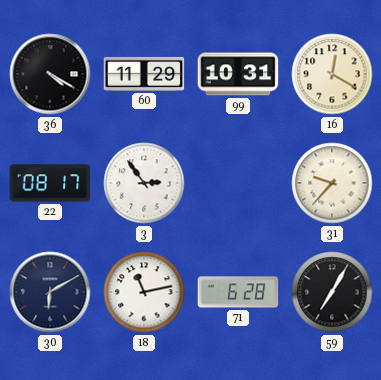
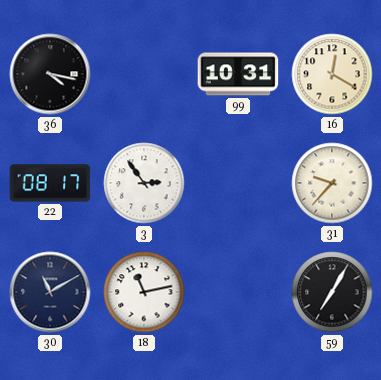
36: 4:20 -> 4:17 (50, 74)
60: 11:29 -> none (144, 74)
30: 6:10 -> 11:10 (50, 292)
71: 6:28 -> none (238, 292)
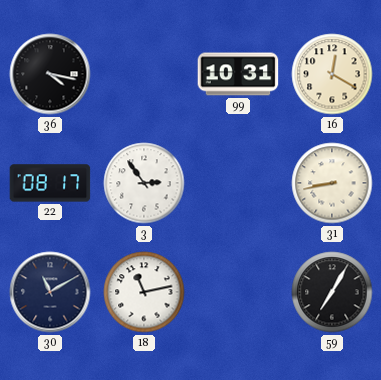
31: 9:37 -> 8:43 (332, 183)
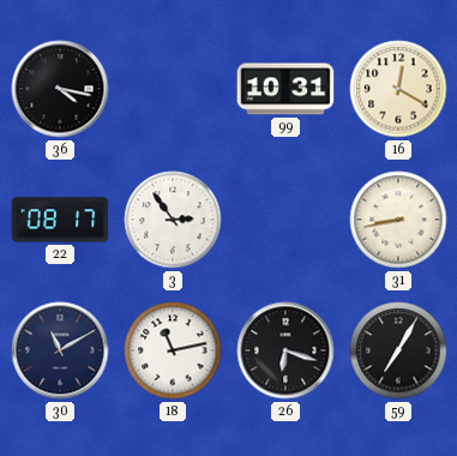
26: none -> 6:18 (285, 350)
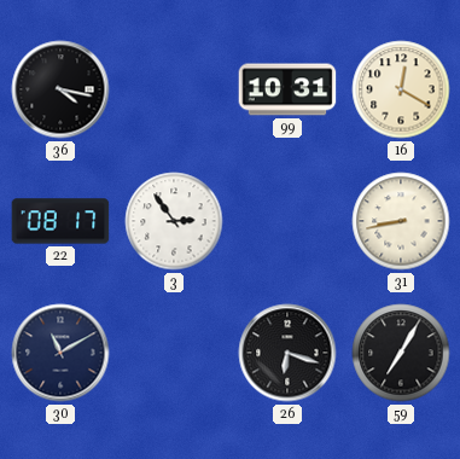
18: 11:13 -> none (173, 350)
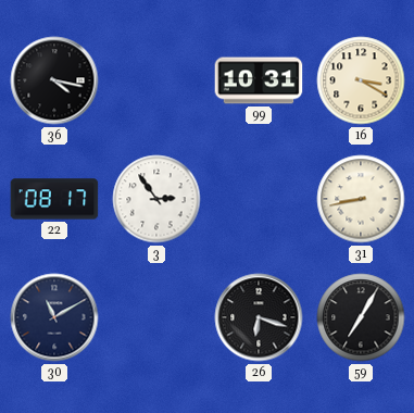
16: 12:20 -> 3:20 (361, 80)
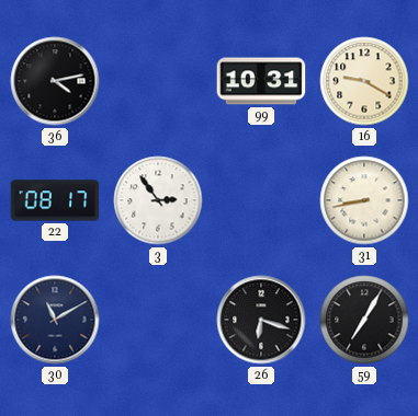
36: 4:17 -> 4:13 (55, 81)
16: 3:20 -> 9:20 (364, 81)
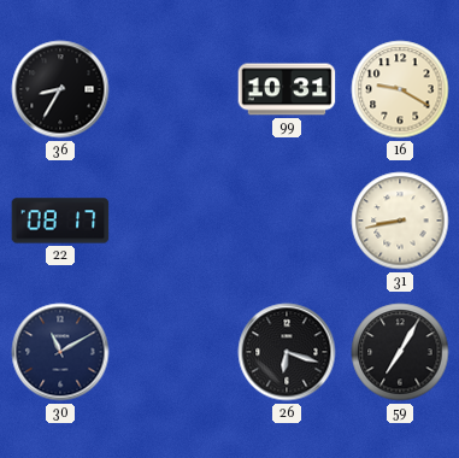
36: 4:13 -> 8:35 (60, 89)
3: 2:54 -> none (158, 200)
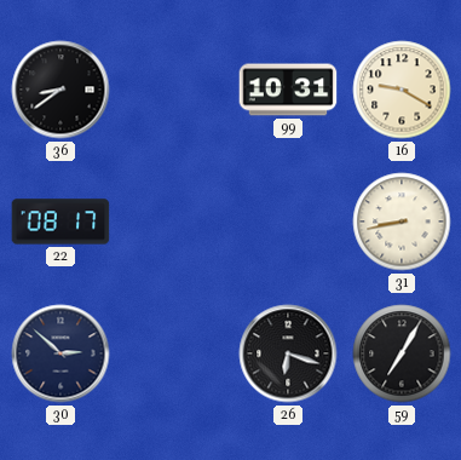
36: 8:35 -> 8:39 (60, 90)
30: 11:10 -> 2:52 (60, 353)
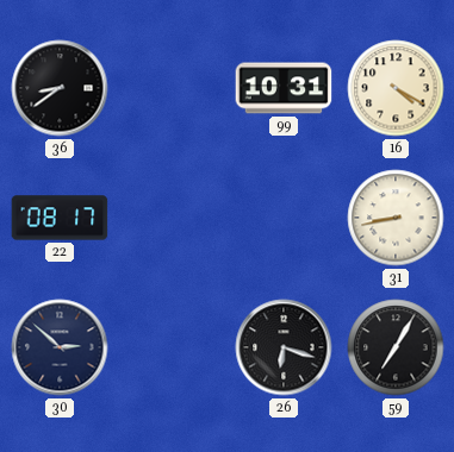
16: 9:20 -> 4:20 (396, 88)
